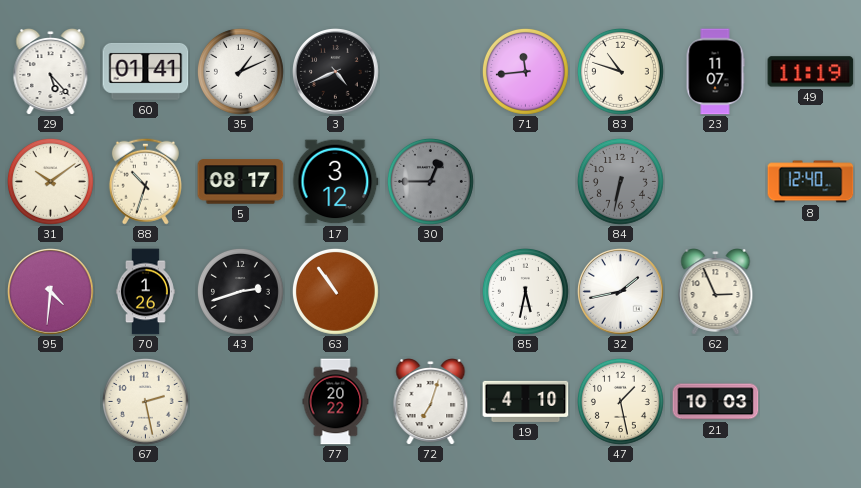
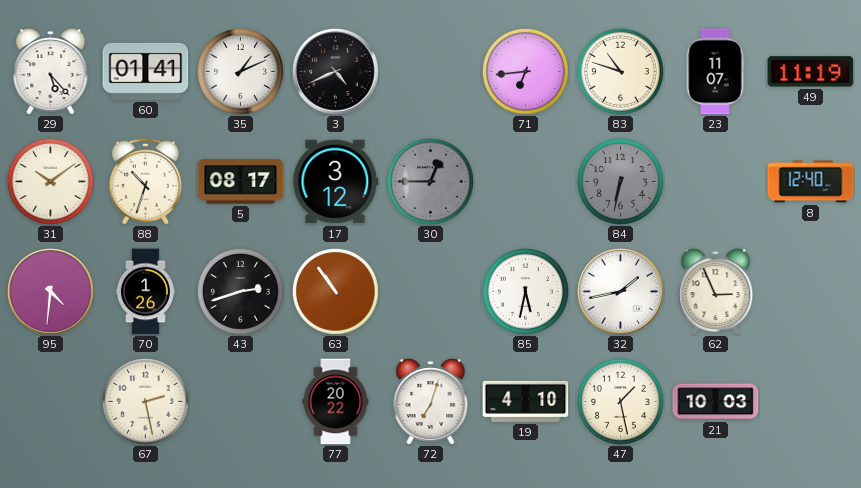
71: 11:44 -> 6:44 (525, 71)
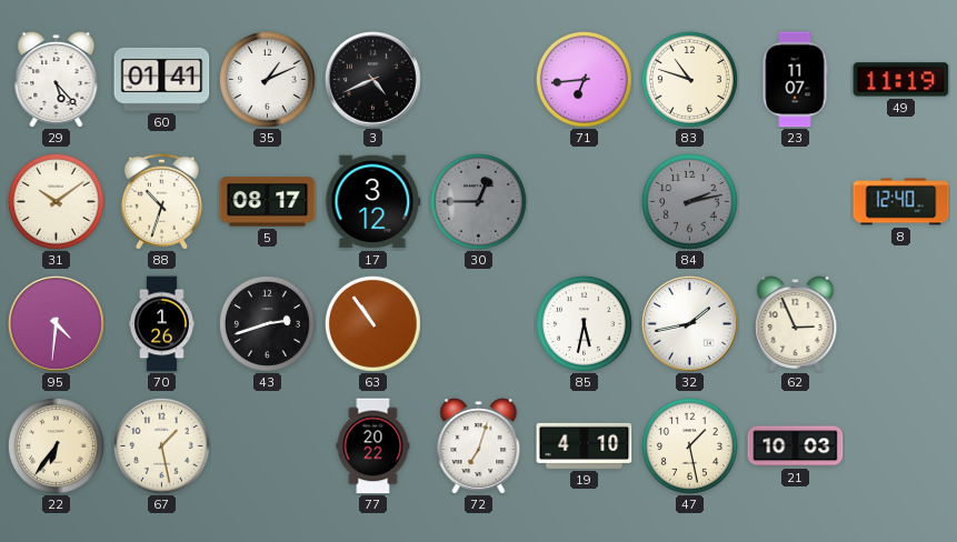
84: 6:32 -> 2:13 (689, 201)
22: none -> 6:36 (56, 445)
67: 2:28 -> 1:28 (161, 445)
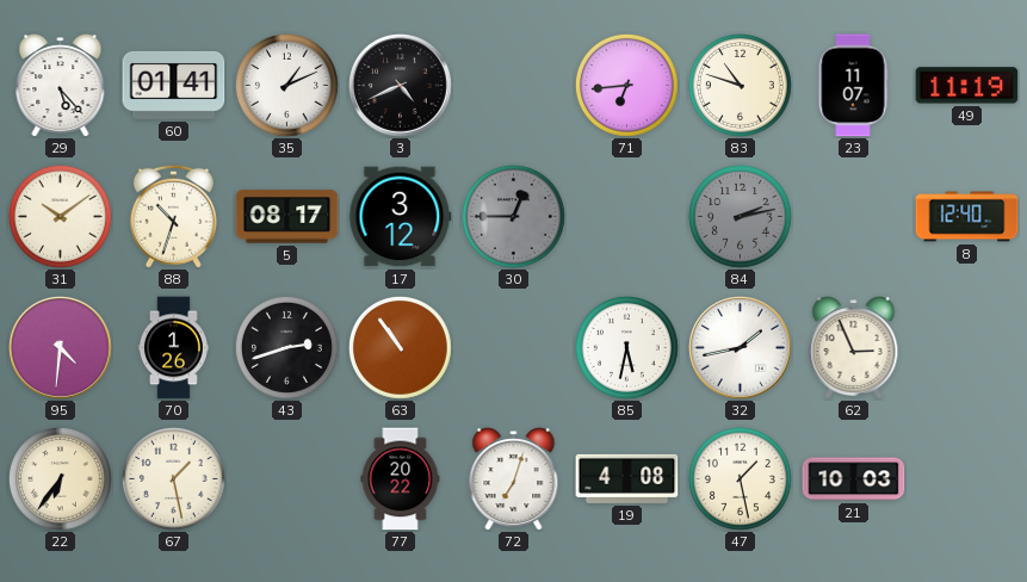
19: 4:10 -> 4:08 (627, 478)
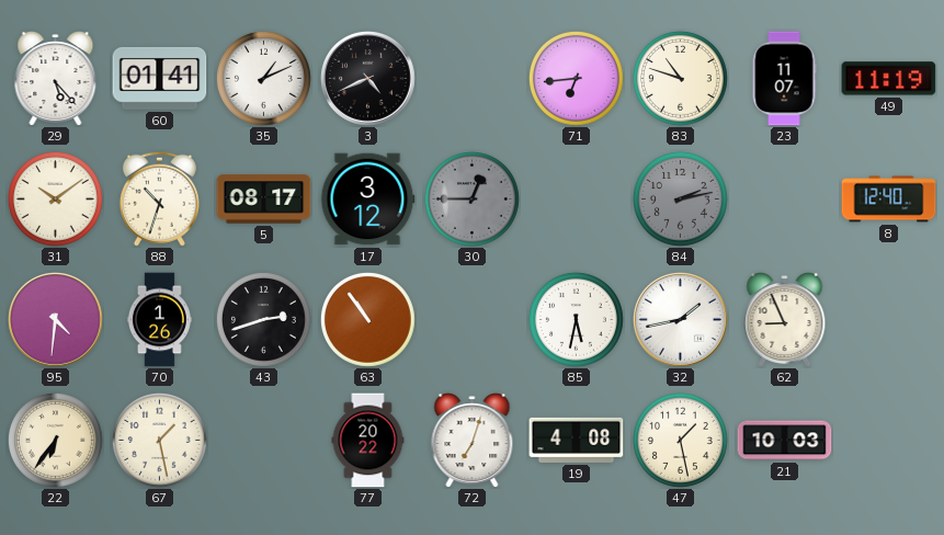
62: 2:56 -> 8:56 (785, 320)
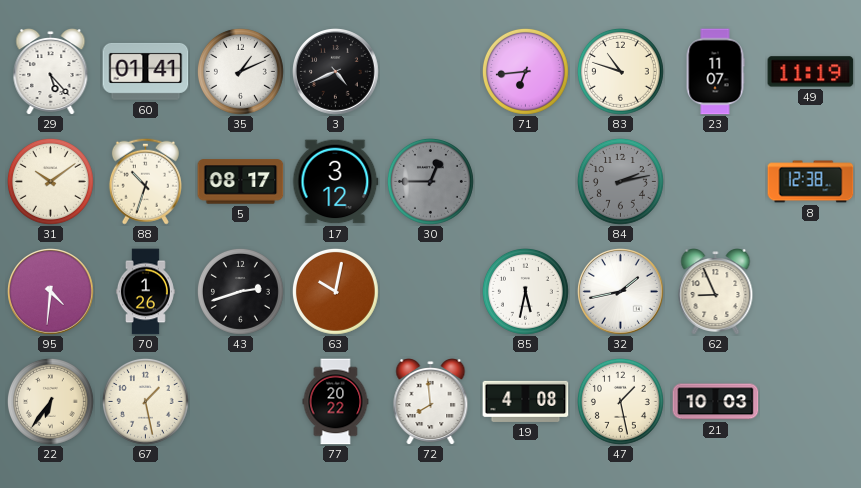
8: 12:40 -> 12:38 (811, 182)
63: 10:54 -> 10:02 (335, 291)
72: 7:03 -> 7:59 (431, 402)
